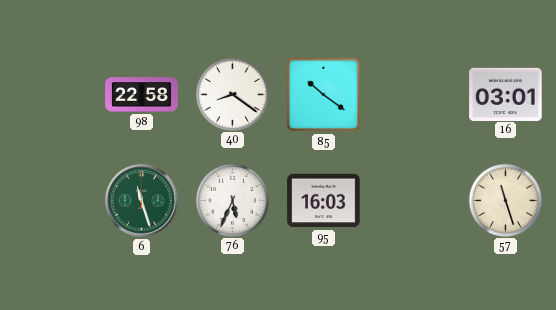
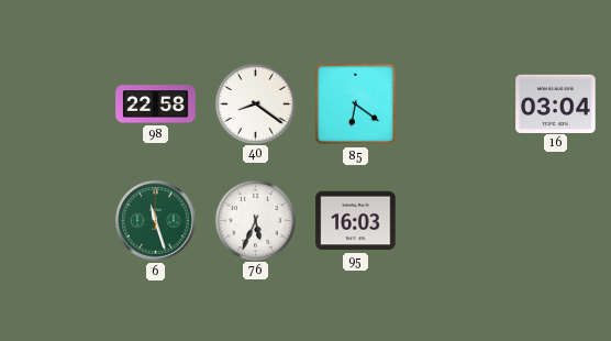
85: 10:21 -> 6:21 (356, 105)
16: 03:01 -> 03:04 (556, 103)
57: 11:27 -> none (505, 200)
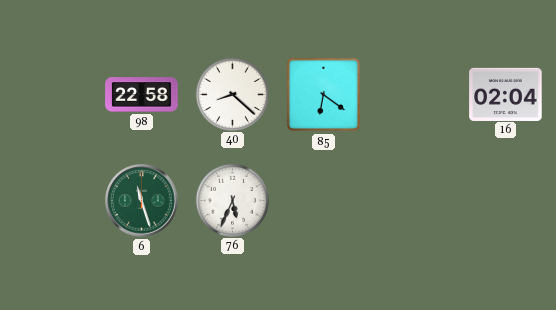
40: 8:21 -> 8:22 (232, 94)
16: 03:04 -> 02:04 (506, 94)
95: 16:03 -> none (356, 221)
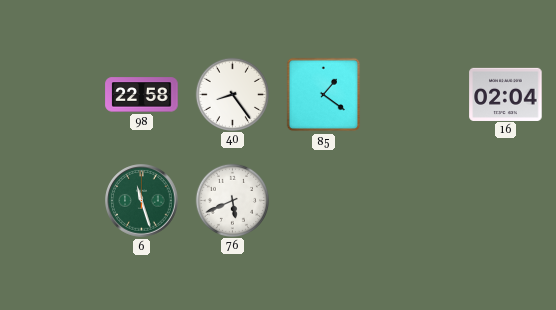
40: 8:22 -> 8:24 (232, 94)
85: 6:21 -> 1:21 (324, 95)
76: 5:34 -> 5:41 (232, 200)
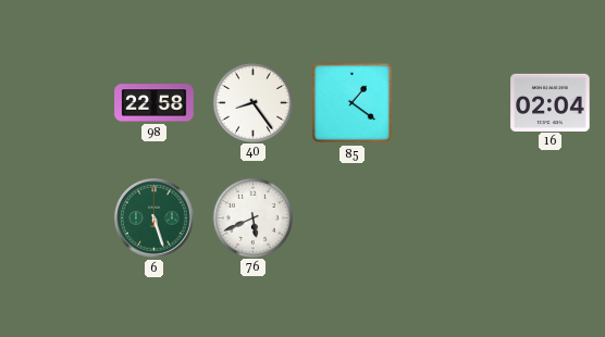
6: 11:27 -> 5:27 (155, 219)
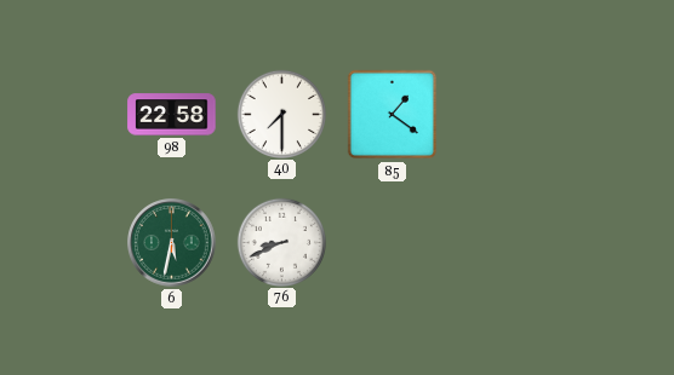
40: 8:24 -> 7:30 (281, 114)
16: 02:04 -> none (551, 102)
6: 5:27 -> 5:32 (172, 243)
76: 5:41 -> 8:41 (281, 242)
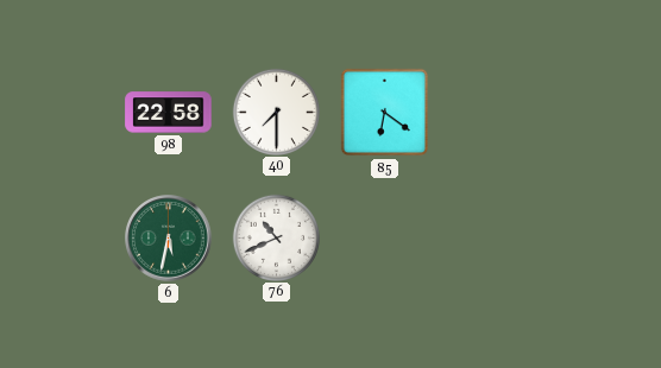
85: 1:21 -> 6:21 (385, 113)
76: 8:41 -> 10:41 (276, 237)
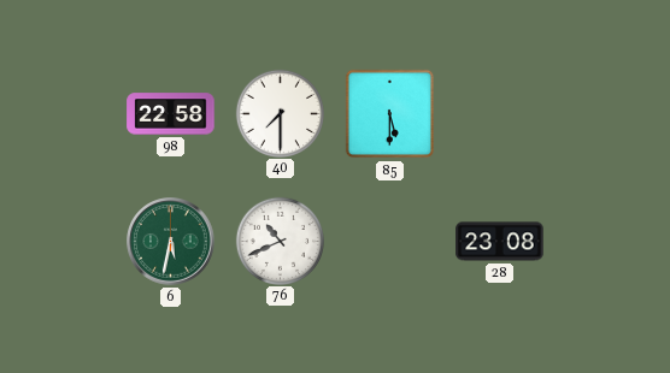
85: 6:21 -> 5:30 (390, 114)
28: none -> 23:08 (500, 242)
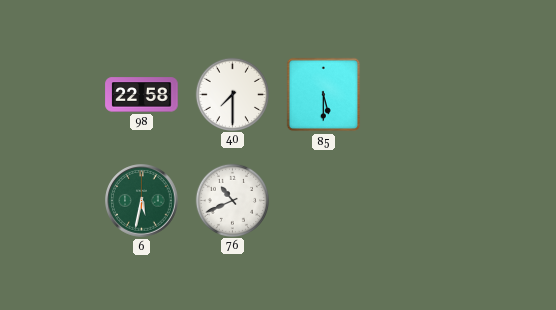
28: 23:08 -> none (500, 242)
